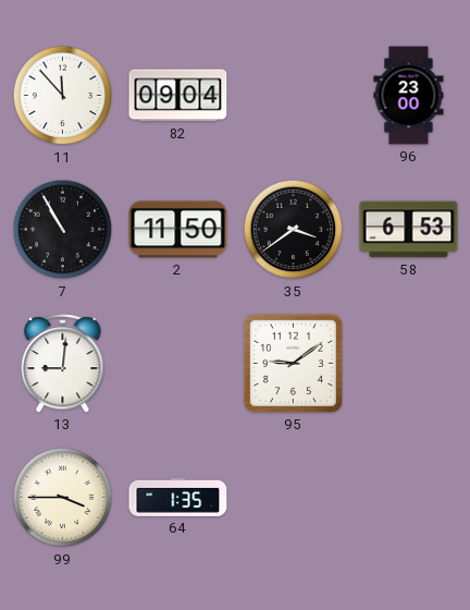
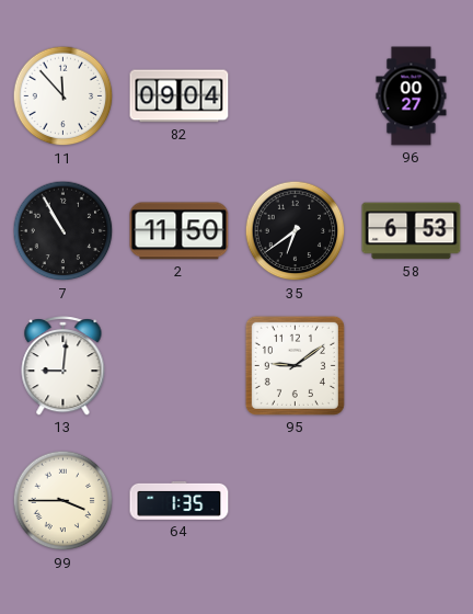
96: 23:00 -> 00:27 (412, 96)
35: 3:39 -> 6:39 (296, 231)
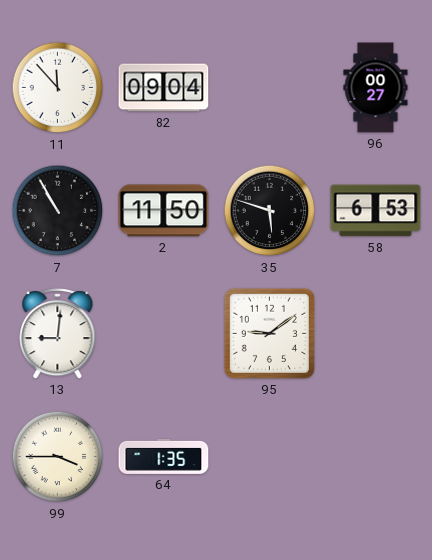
35: 6:39 -> 5:48 (270, 211)
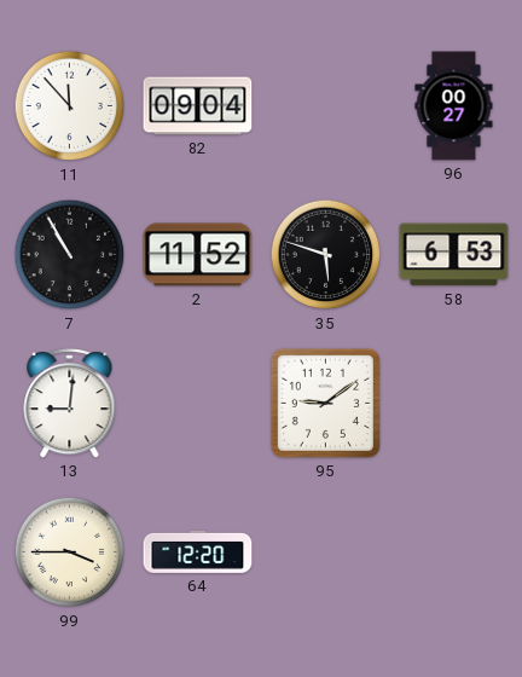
2: 11:50 -> 11:52 (198, 255)
64: 1:35 -> 12:20 (198, 551)
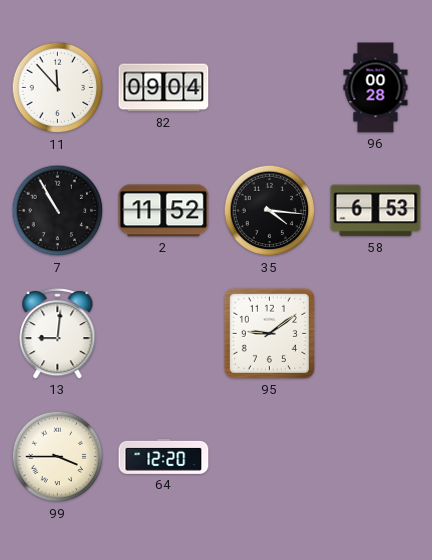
96: 00:27 -> 00:28 (376, 88)
35: 5:48 -> 4:16 (270, 211)
